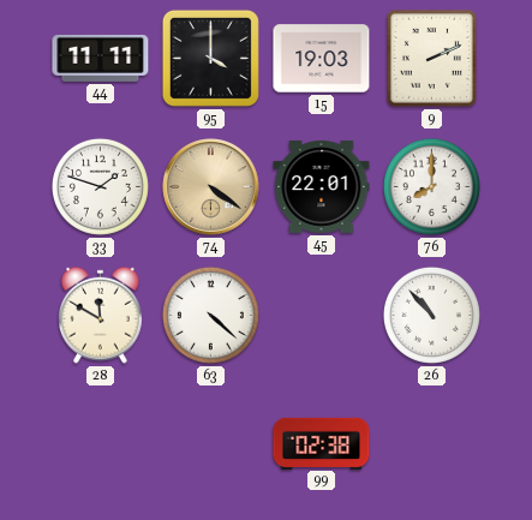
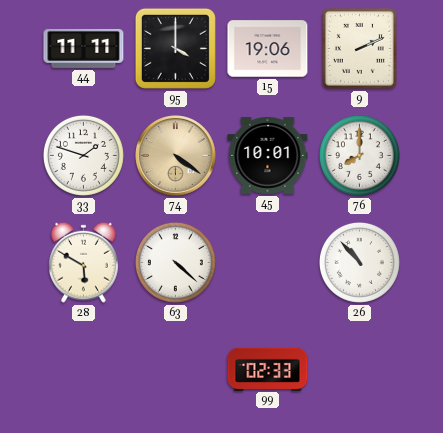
15: 19:03 -> 19:06 (268, 49)
45: 22:01 -> 10:01 (268, 155)
28: 11:50 -> 5:50 (84, 262)
99: 02:38 -> 02:33 (268, 369)
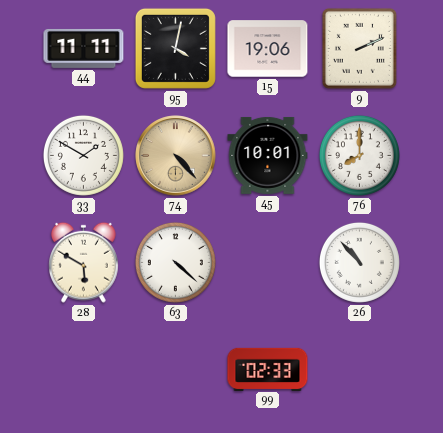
95: 4:00 -> 4:02 (175, 48)
33: 1:48 -> 1:50 (83, 155)
74: 4:21 -> 4:23 (176, 156)
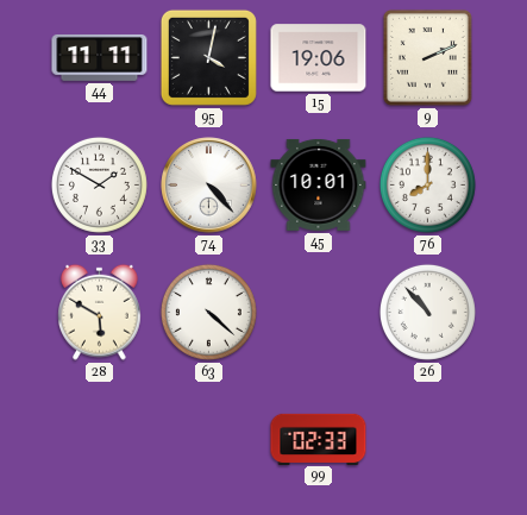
74 dial: champagne -> white (209, 186)
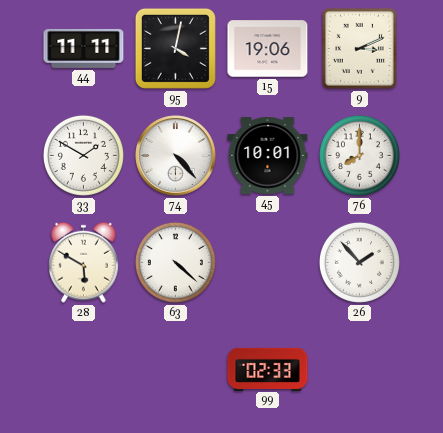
9: 2:11 -> 3:11 (359, 48)
26: 10:53 -> 1:53 (359, 262)
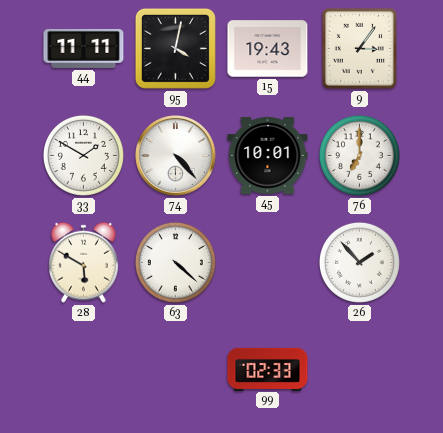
15: 19:06 -> 19:43 (268, 49)
9: 3:11 -> 3:06 (359, 48)
76: 8:00 -> 7:00 (359, 155)
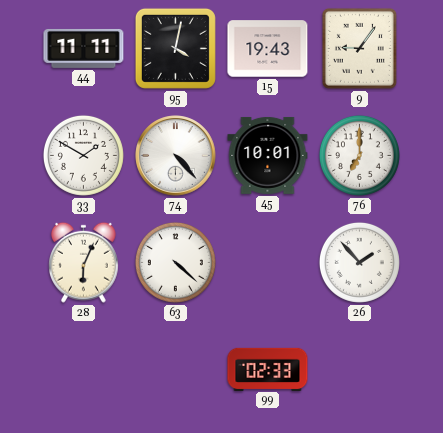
9: 3:06 -> 9:06 (359, 48)
28: 5:50 -> 6:04 (84, 262)
